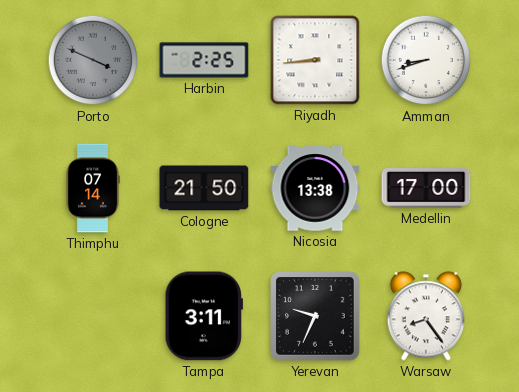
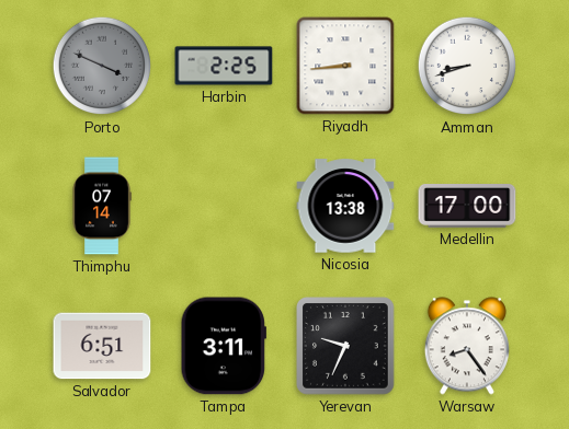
Cologne: 21:50 -> none (204, 188)
Salvador: none -> 6:51 (102, 346)
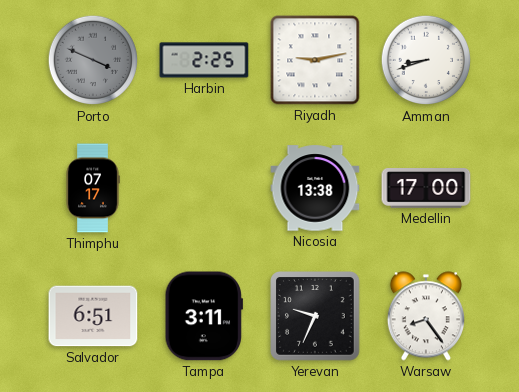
Riyadh: 8:44 -> 9:13 (315, 60)
Thimphu: 07:14 -> 07:17 (93, 188)
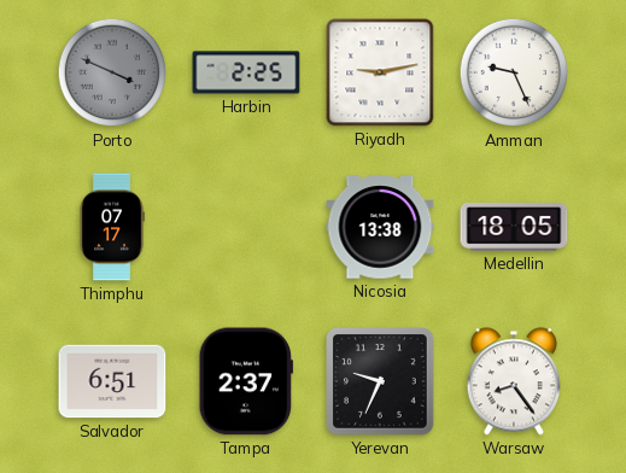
Amman: 8:42 -> 9:26 (514, 72)
Medellin: 17:00 -> 18:05 (514, 228)
Tampa: 3:11 -> 2:37 (245, 381)
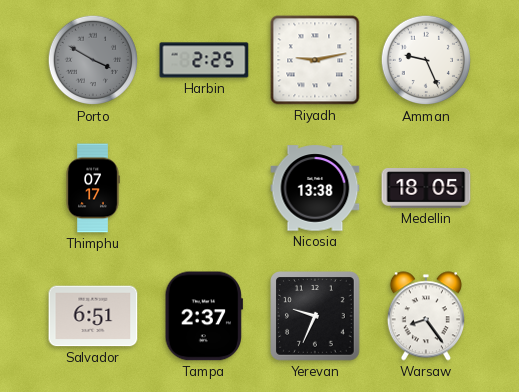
Porto: 3:49 -> 3:50 (93, 60)
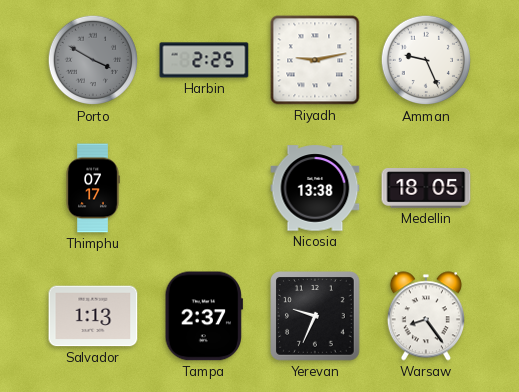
Salvador: 6:51 -> 1:13 (93, 316)
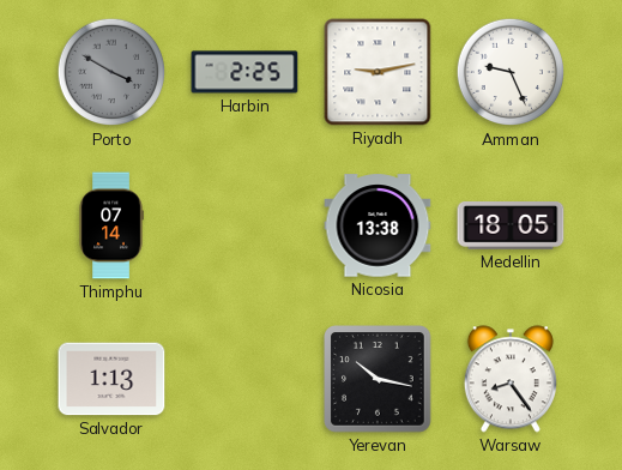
Thimphu: 07:17 -> 07:14 (111, 225)
Tampa: 2:37 -> none (203, 316)
Yerevan: 9:34 -> 10:17 (379, 379)
